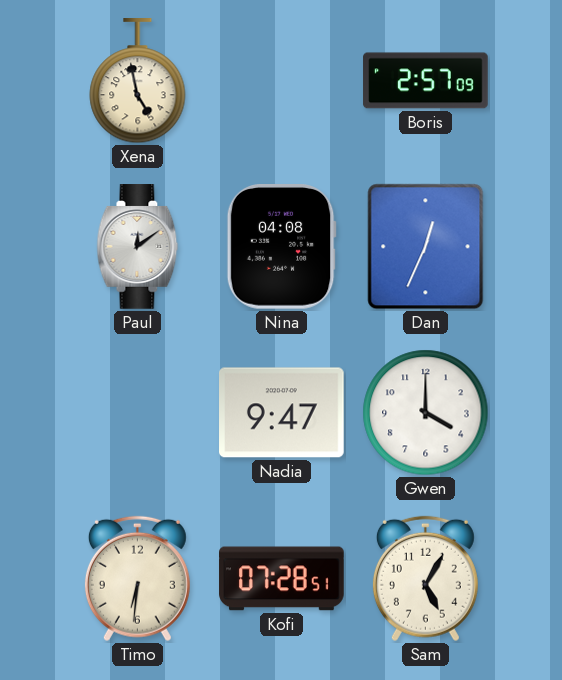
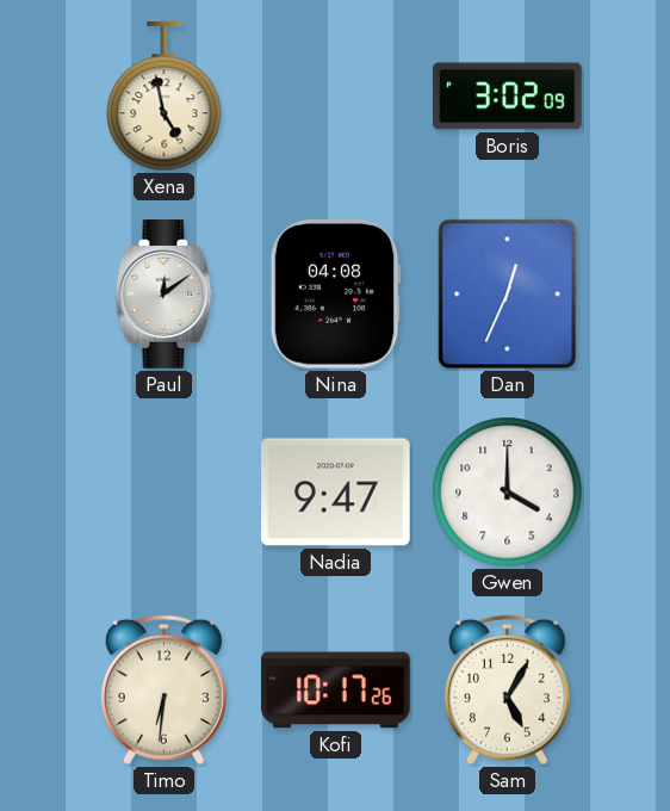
Boris: 2:57 -> 3:02 (508, 97)
Kofi: 07:28 -> 10:17 (336, 691)
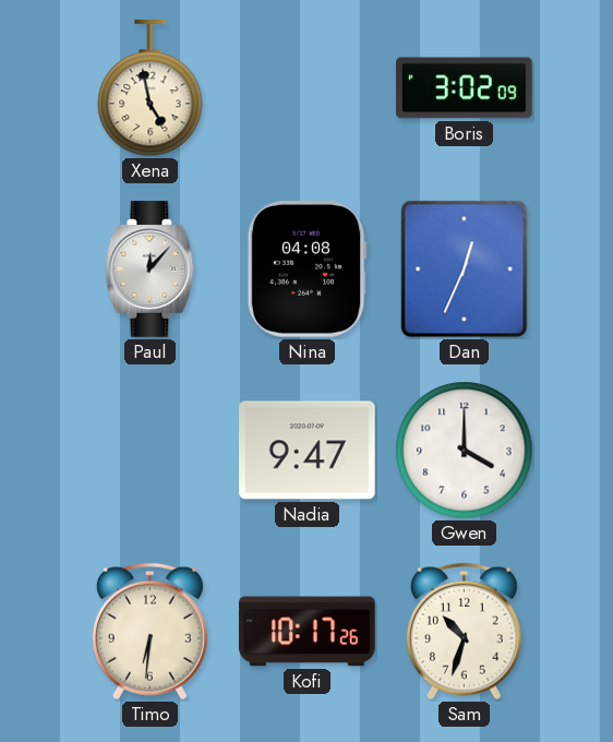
Paul: 12:09 -> 12:07 (151, 270)
Sam: 5:05 -> 10:33 (464, 632)
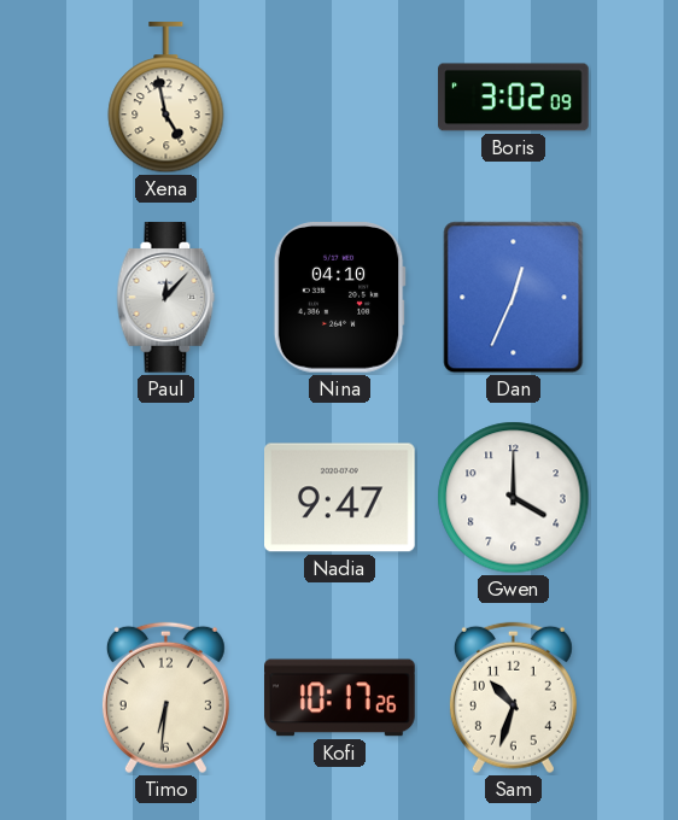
Nina: 04:08 -> 04:10 (339, 298)
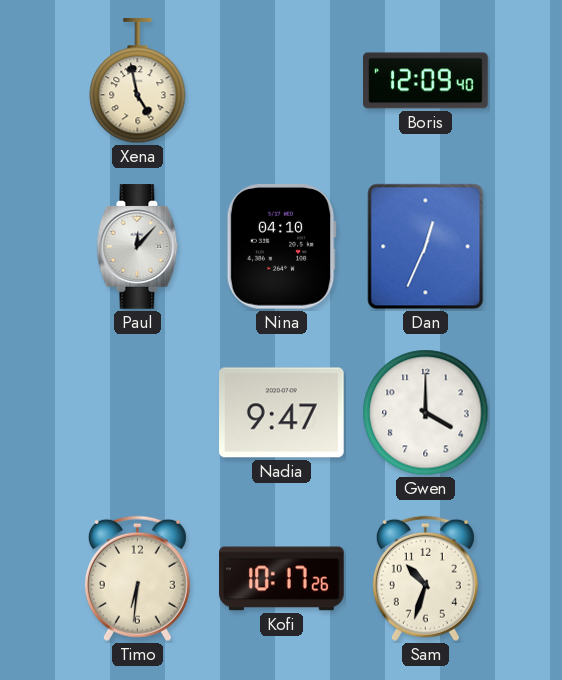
Boris: 3:02 -> 12:09 (426, 81)
